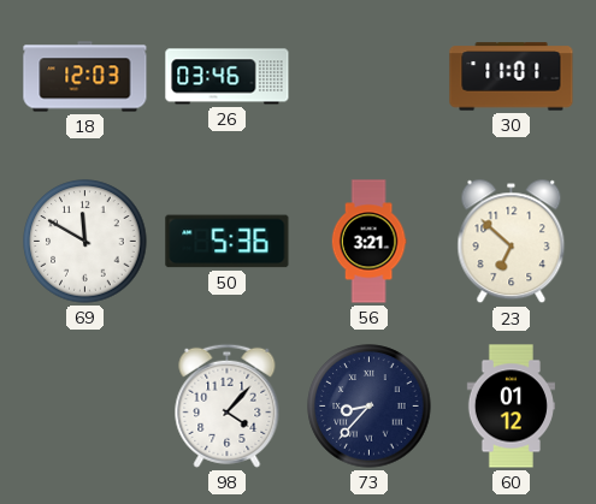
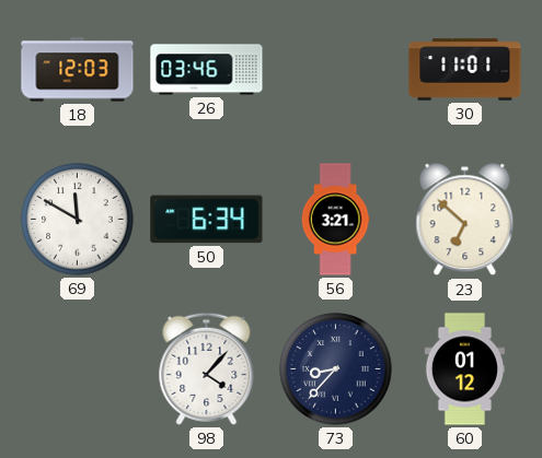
50: 5:36 -> 6:34 (207, 220)
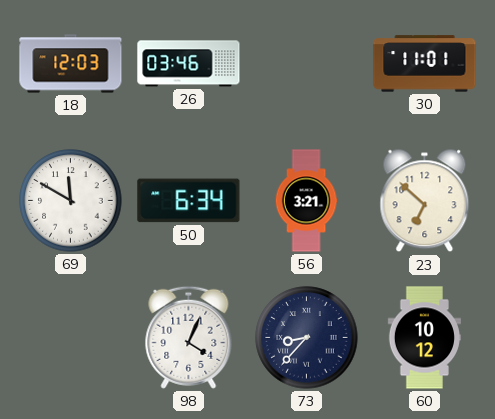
98: 4:07 -> 4:04 (189, 337)
60: 01:12 -> 10:12 (424, 338)
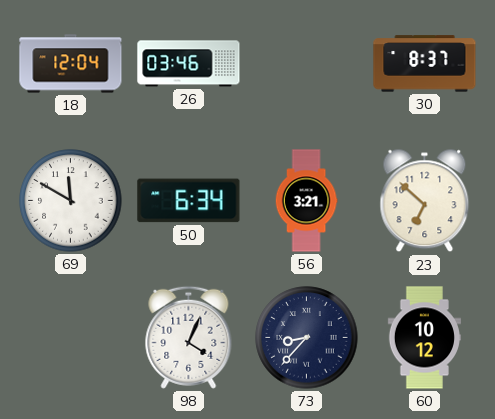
18: 12:03 -> 12:04 (71, 64)
30: 11:01 -> 8:37 (425, 64)
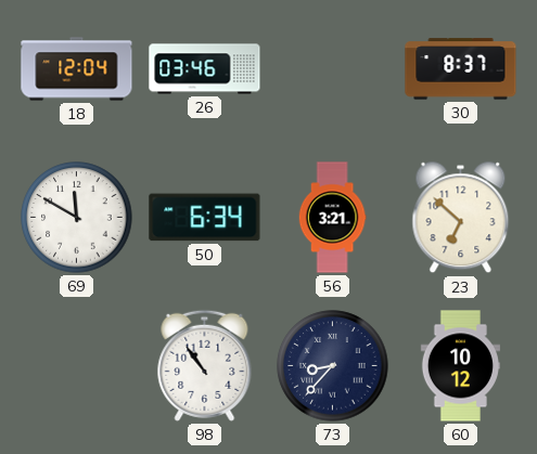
98: 4:04 -> 10:54 (205, 365)
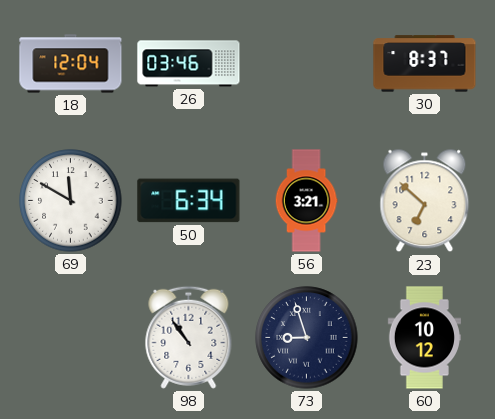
73: 8:37 -> 8:57 (307, 338)
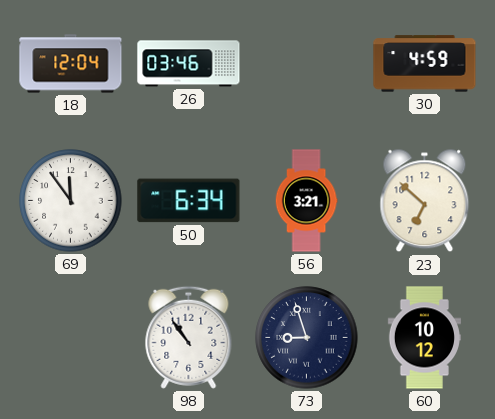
30: 8:37 -> 4:59 (425, 64)
69: 11:50 -> 11:54 (71, 201)
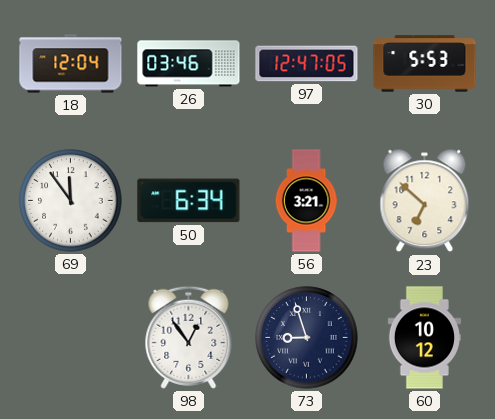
97: none -> 12:47 (307, 64)
30: 4:59 -> 5:53 (425, 64)
98: 10:54 -> 12:54 (189, 337)
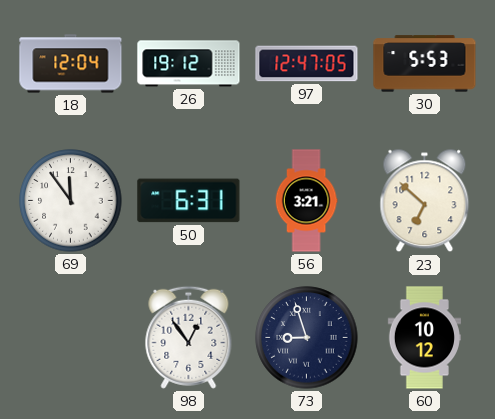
26: 03:46 -> 19:12 (189, 64)
50: 6:34 -> 6:31 (189, 201)
